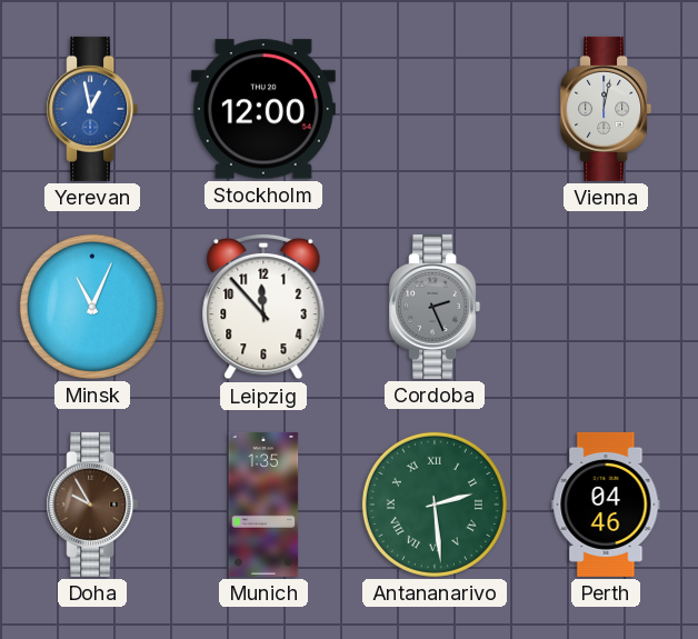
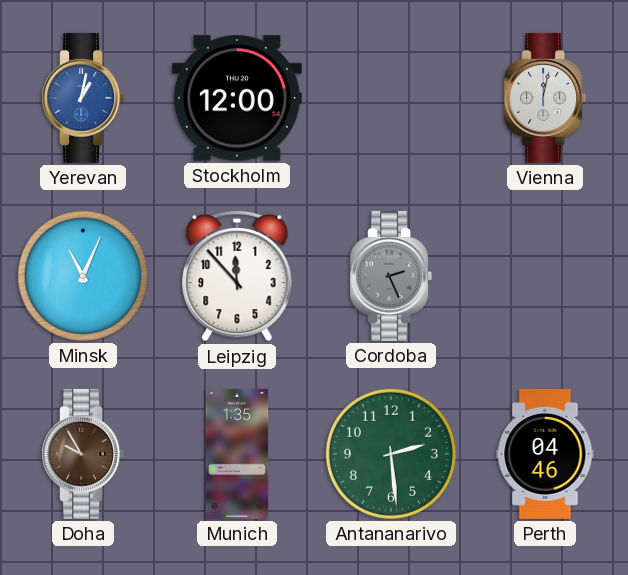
Yerevan: 12:58 -> 1:02 (83, 98)
Antananarivo numerals: Roman -> Arabic (391, 454)
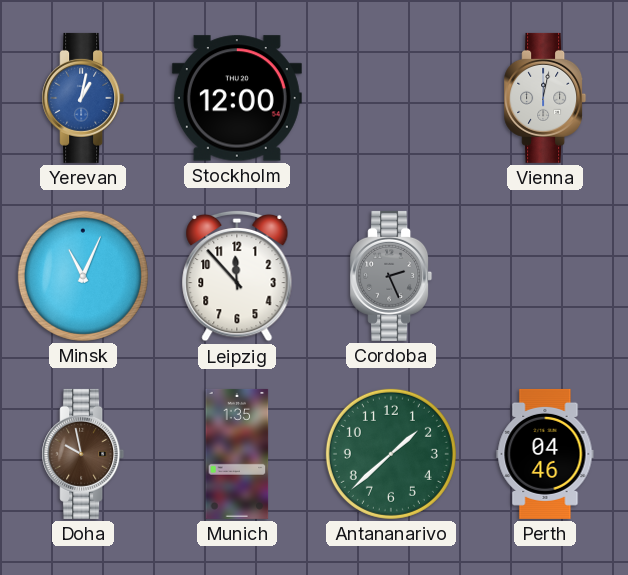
Doha: 9:55 -> 9:58 (83, 454)
Antananarivo: 2:29 -> 1:38 (391, 454)
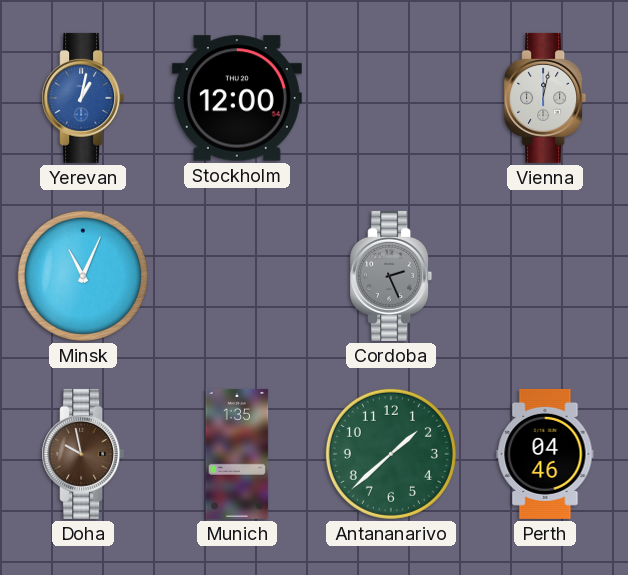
Leipzig: 11:53 -> none (237, 276)
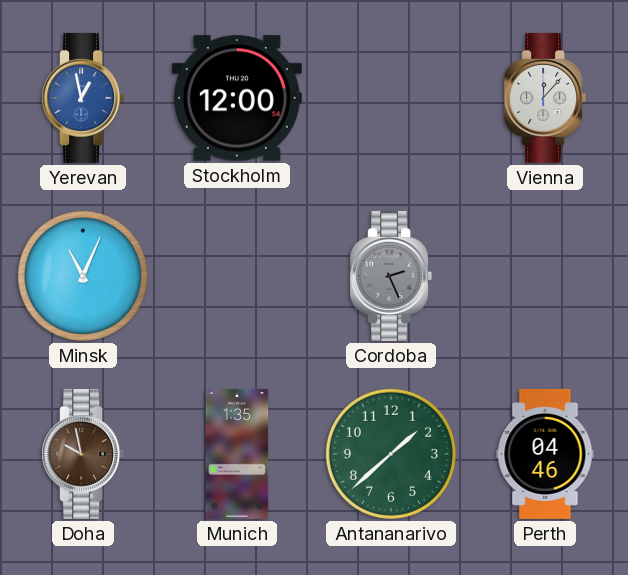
Yerevan: 1:02 -> 12:58 (83, 98)
Vienna: 12:02 -> 12:07 (545, 98)
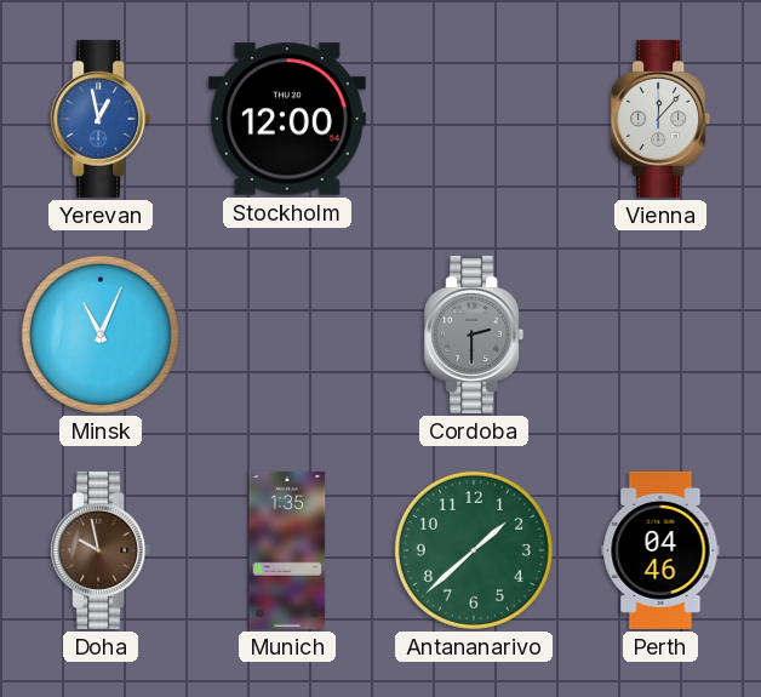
Cordoba: 2:26 -> 2:30 (474, 335)
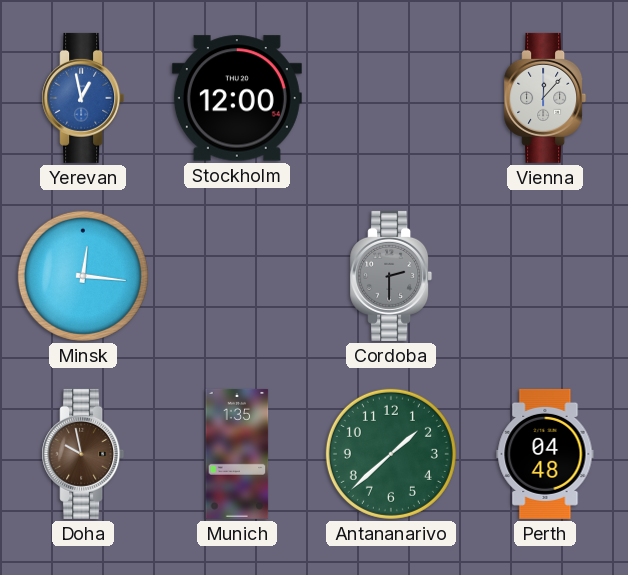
Minsk: 11:04 -> 12:16 (83, 276)
Perth: 04:46 -> 04:48 (545, 454)
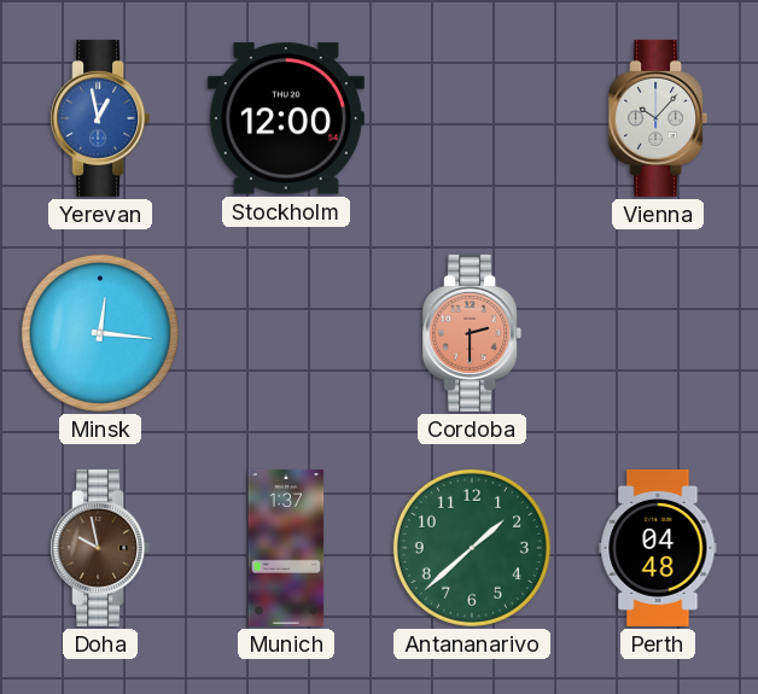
Vienna: 12:07 -> 10:07 (658, 118)
Cordoba dial: grey -> salmon (472, 333)
Munich: 1:35 -> 1:37 (286, 548)
